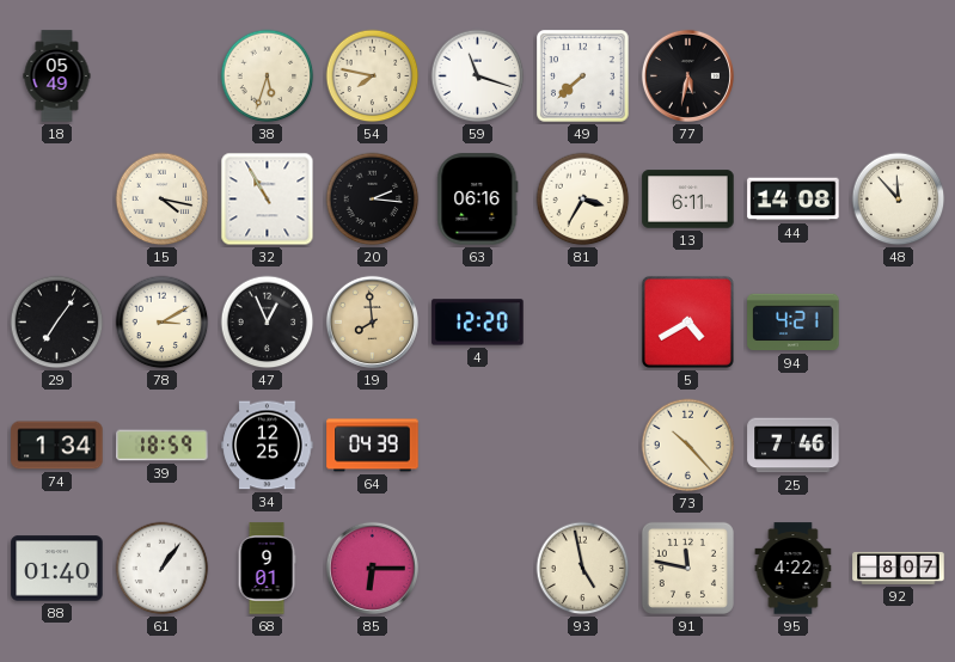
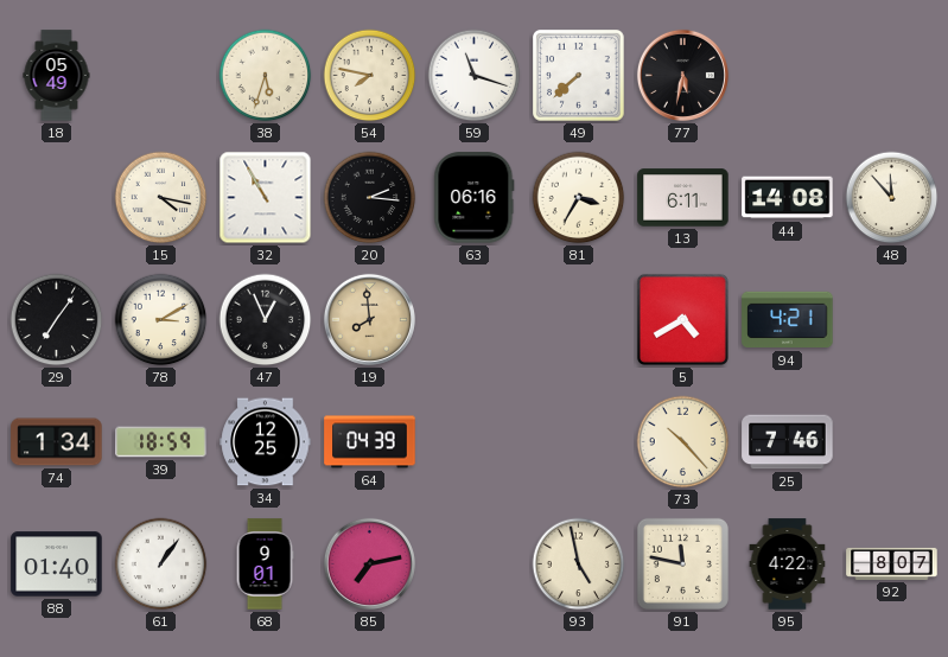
4: 12:20 -> none (478, 323)
85: 6:15 -> 7:13 (369, 563)
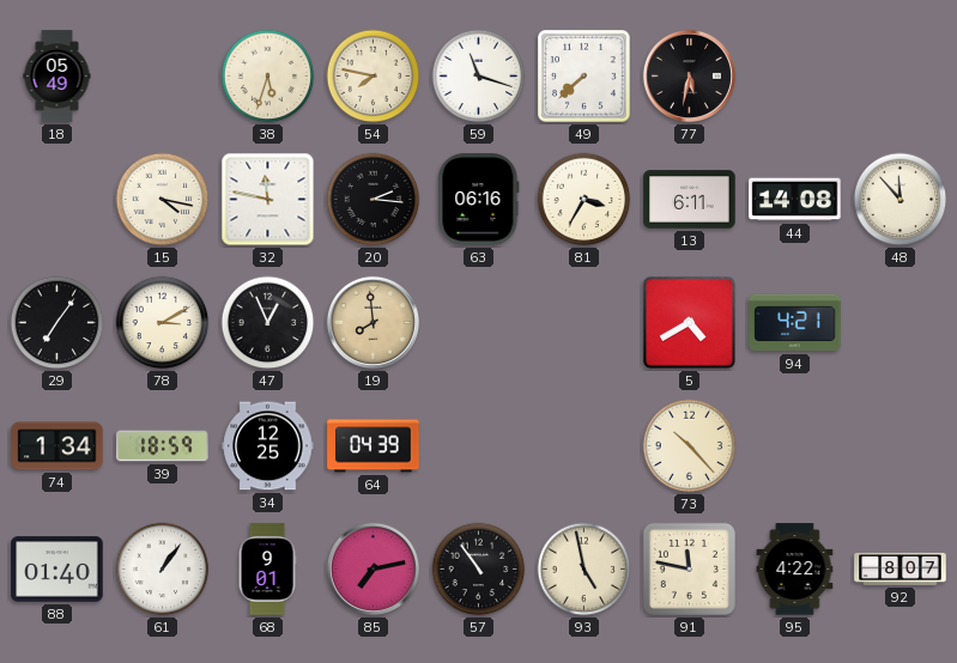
32: 10:55 -> 11:47 (268, 200)
25: 7:46 -> none (788, 442)
57: none -> 10:54 (479, 570)
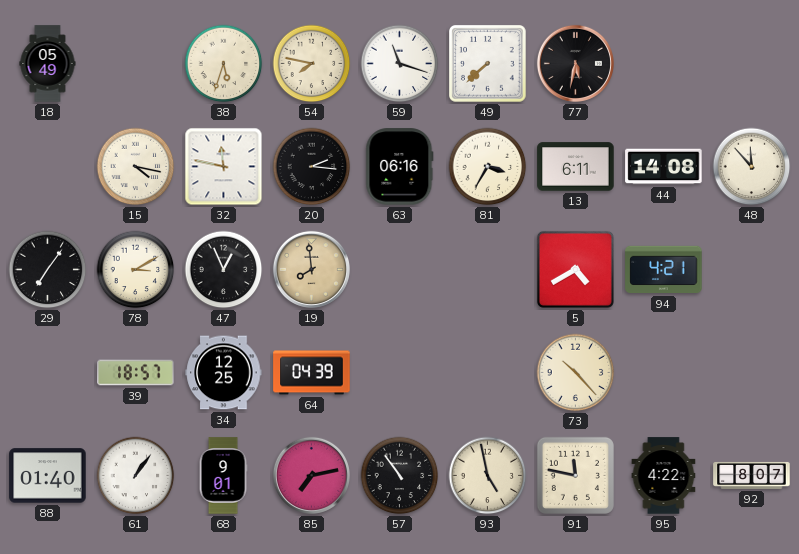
74: 1:34 -> none (57, 446)
39: 18:59 -> 18:57 (136, 373)
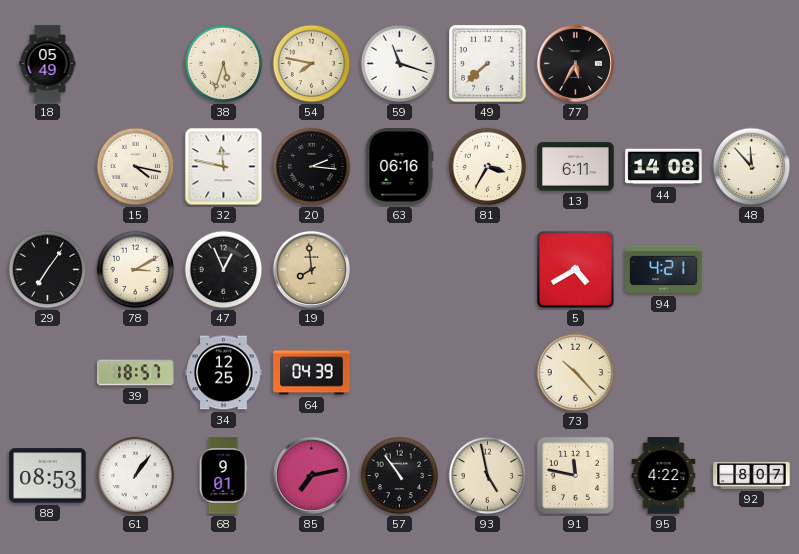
77: 5:32 -> 5:35 (575, 63)
88: 01:40 -> 08:53 (48, 476)
